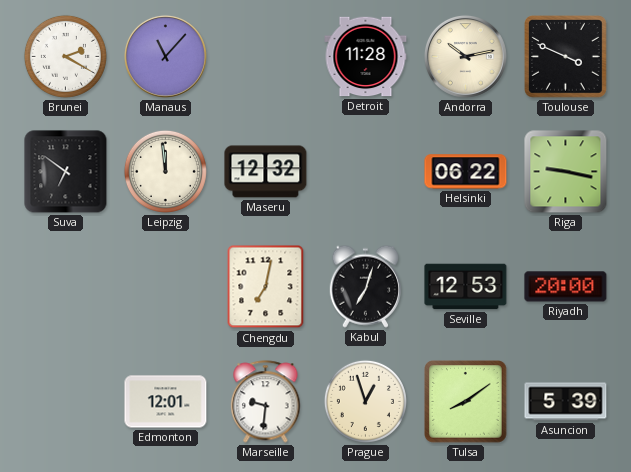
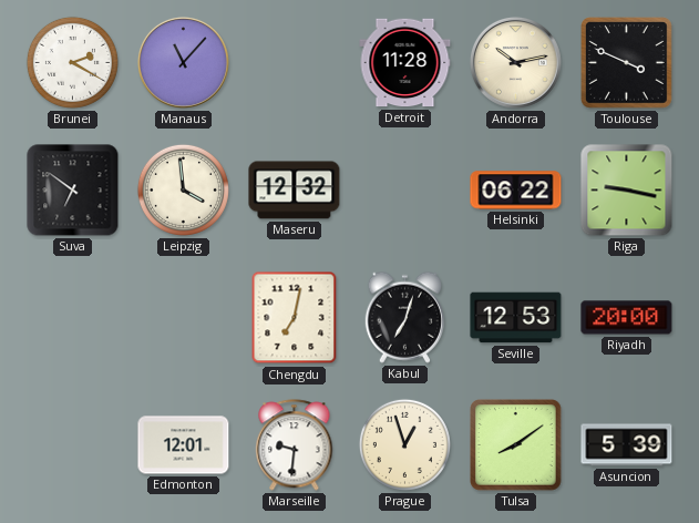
Leipzig: 11:59 -> 3:59 (183, 189)
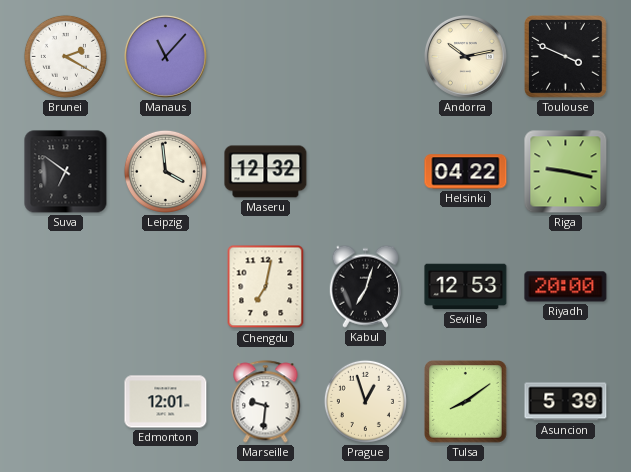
Detroit: 11:28 -> none (405, 63)
Helsinki: 06:22 -> 04:22 (466, 172)
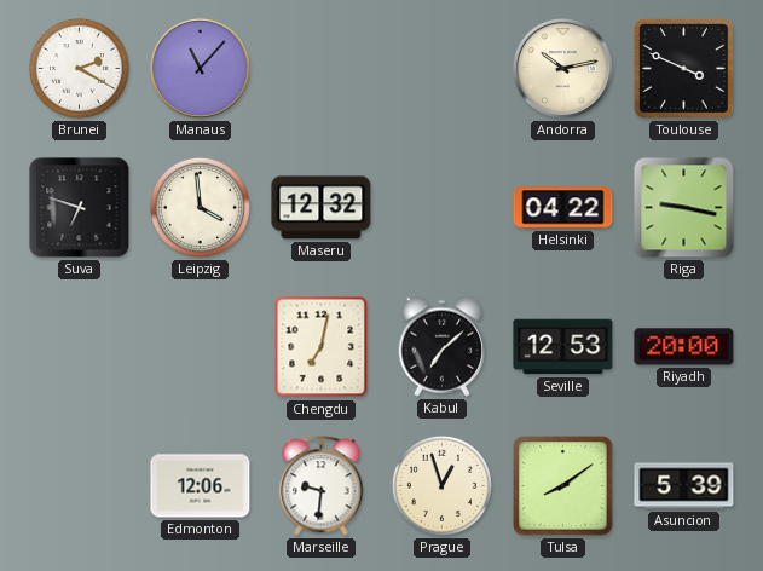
Suva: 6:51 -> 6:48 (80, 208)
Kabul: 7:03 -> 7:08 (441, 346)
Edmonton: 12:01 -> 12:06 (201, 486)
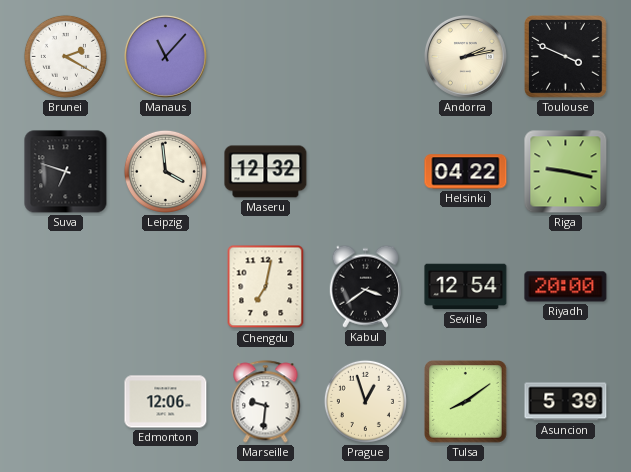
Andorra: 10:13 -> 2:13 (465, 56)
Kabul: 7:08 -> 3:39 (365, 286)
Seville: 12:53 -> 12:54 (466, 287)
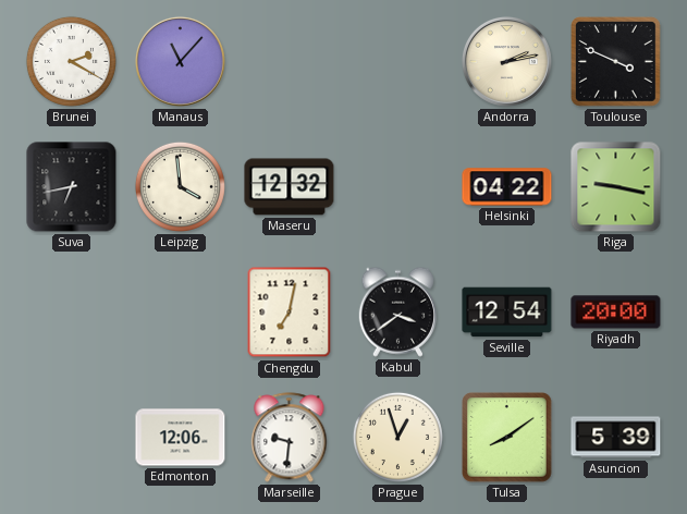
Suva: 6:48 -> 6:43 (72, 187)
